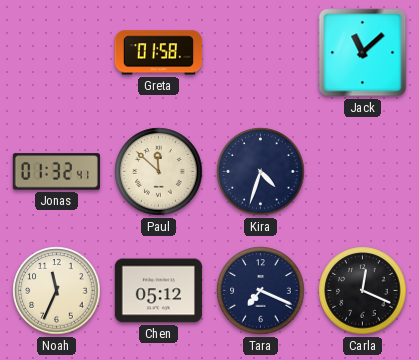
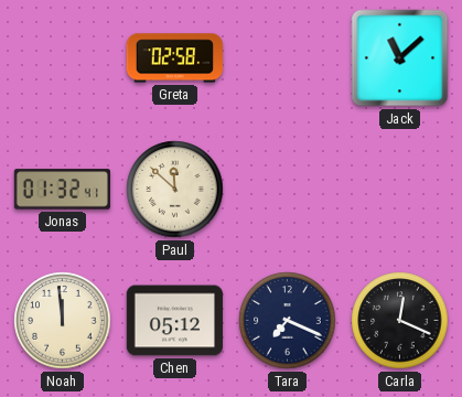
Greta: 01:58 -> 02:58 (174, 58)
Kira: 4:33 -> none (261, 172)
Noah: 11:34 -> 11:59 (63, 321)
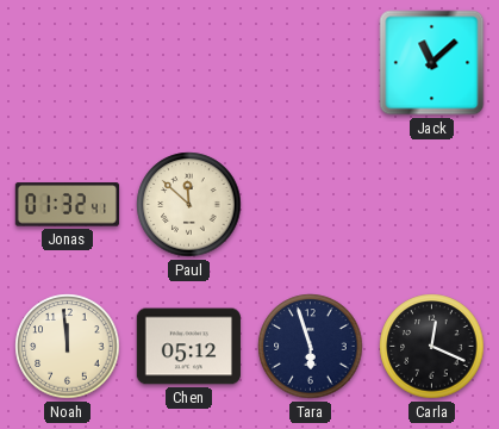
Greta: 02:58 -> none (174, 58)
Tara: 7:19 -> 5:57 (311, 347)
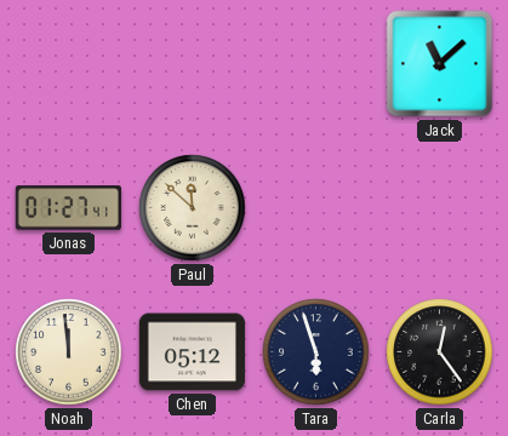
Jonas: 01:32 -> 01:27 (68, 208)
Carla: 12:19 -> 12:24 (440, 352)
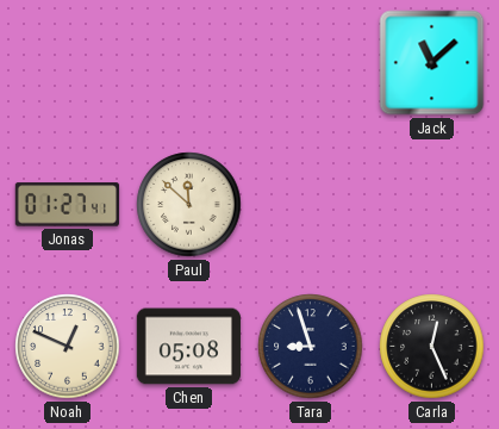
Noah: 11:59 -> 12:49 (68, 347)
Chen: 05:12 -> 05:08 (188, 347)
Tara: 5:57 -> 8:57 (311, 347)
Carla: 12:24 -> 12:26 (432, 347)
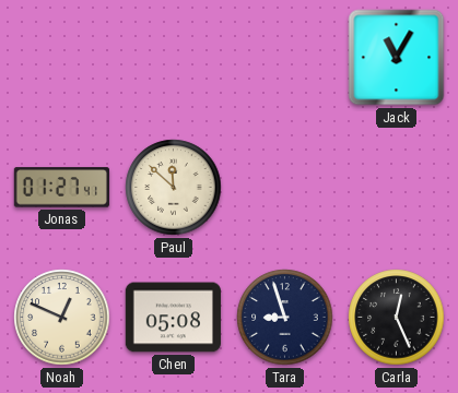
Jack: 11:08 -> 11:05 (397, 58)
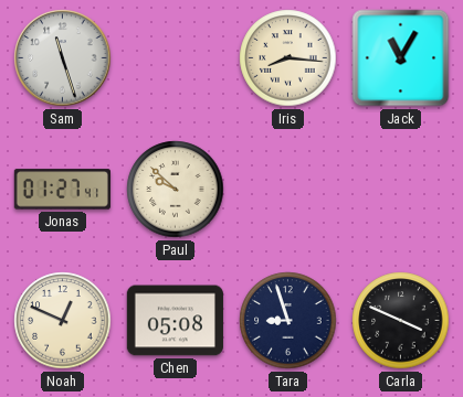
Sam: none -> 11:27 (63, 58)
Iris: none -> 8:16 (288, 58)
Paul: 11:52 -> 9:52 (176, 190)
Carla: 12:26 -> 3:49 (401, 321)
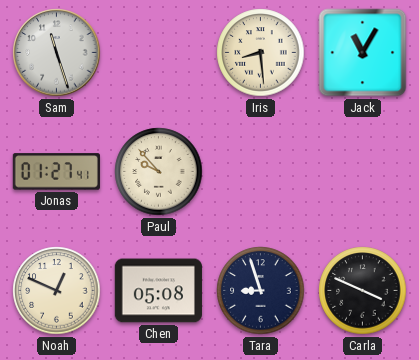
Iris: 8:16 -> 8:29 (261, 53)
Paul: 9:52 -> 9:53 (159, 172)
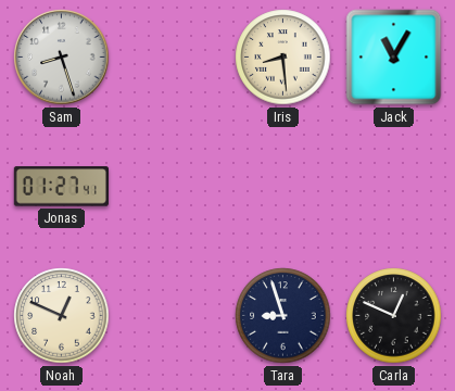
Sam: 11:27 -> 8:27 (62, 58)
Paul: 9:53 -> none (159, 172)
Chen: 05:08 -> none (158, 291)
Carla: 3:49 -> 12:49 (394, 316)
